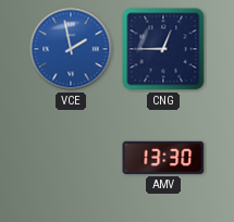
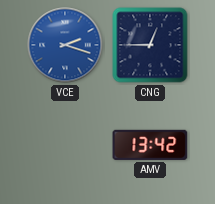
VCE: 1:58 -> 2:18 (65, 45)
AMV: 13:30 -> 13:42 (150, 145)
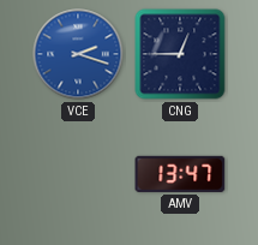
AMV: 13:42 -> 13:47 (180, 174)
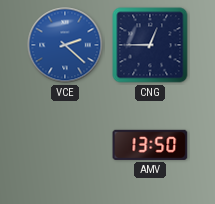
VCE: 2:18 -> 2:22 (65, 45)
AMV: 13:47 -> 13:50 (150, 145)
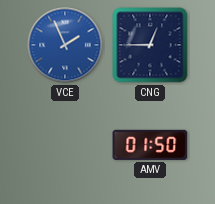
VCE: 2:22 -> 1:56 (65, 45)
AMV: 13:50 -> 01:50 (150, 145)
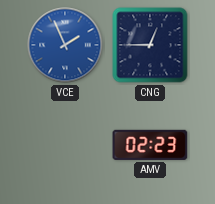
AMV: 01:50 -> 02:23 (150, 145)
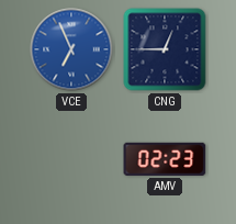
VCE: 1:56 -> 6:56 (71, 49)
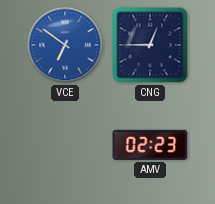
VCE: 6:56 -> 6:51 (65, 45)
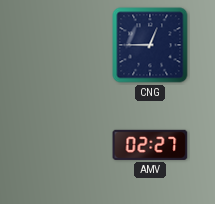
VCE: 6:51 -> none (65, 45)
AMV: 02:23 -> 02:27 (150, 145)
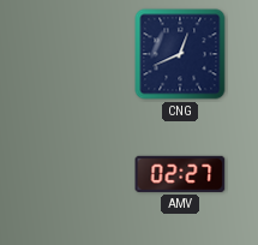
CNG: 12:45 -> 12:41 (180, 54)
